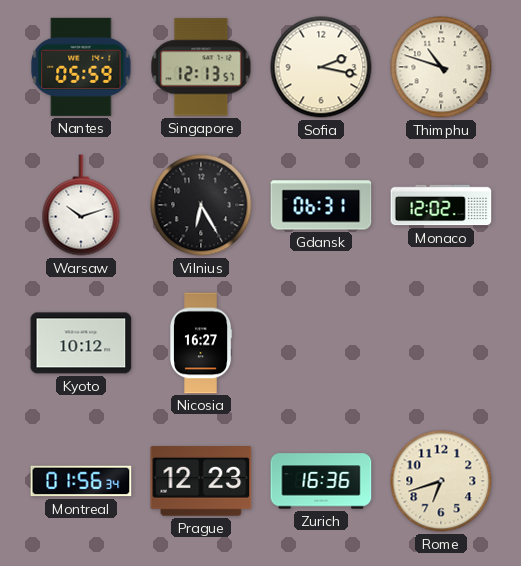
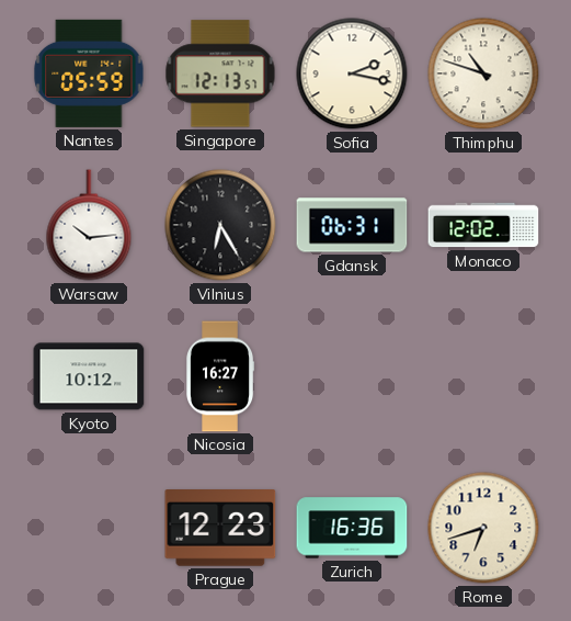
Warsaw: 10:12 -> 10:14 (89, 225)
Montreal: 01:56 -> none (81, 481)
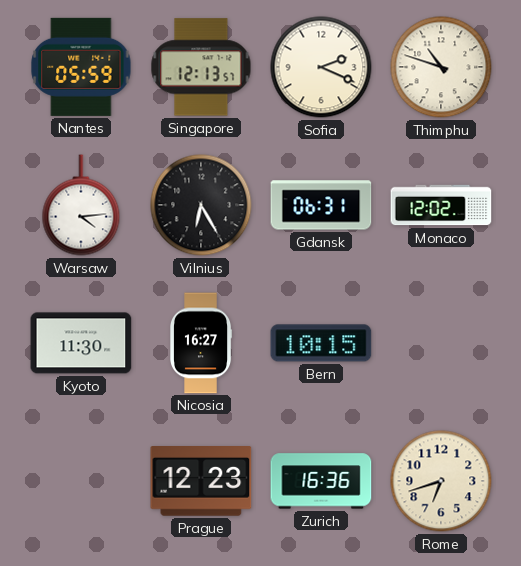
Sofia: 2:17 -> 2:19 (321, 67)
Warsaw: 10:14 -> 4:14 (81, 205)
Kyoto: 10:12 -> 11:30 (81, 343)
Bern: none -> 10:15 (321, 343)
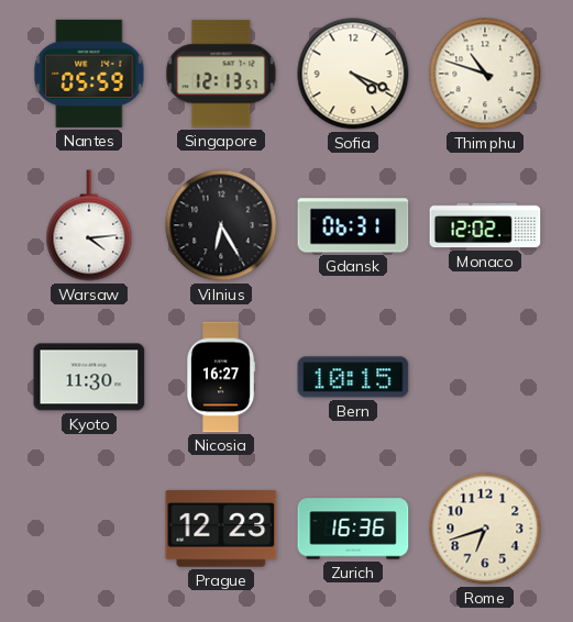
Sofia: 2:19 -> 4:19 (353, 74)
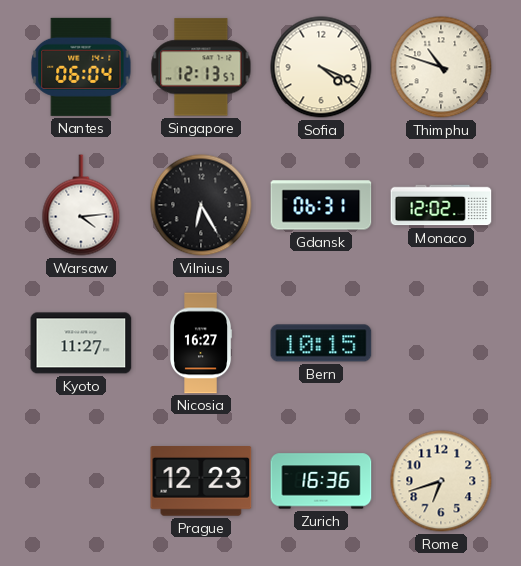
Nantes: 05:59 -> 06:04 (81, 67)
Kyoto: 11:30 -> 11:27 (81, 343)
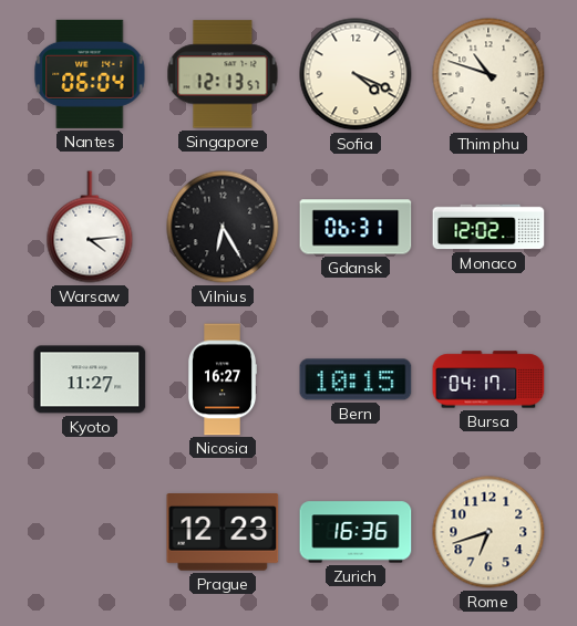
Bursa: none -> 04:17 (488, 379)
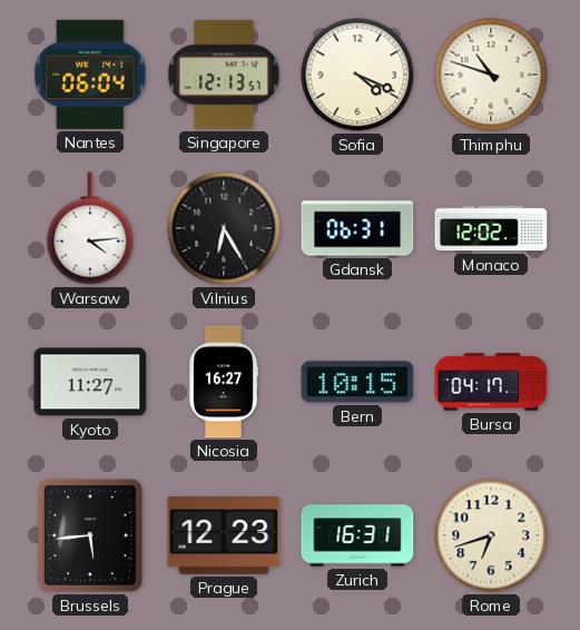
Brussels: none -> 5:44 (90, 535)
Zurich: 16:36 -> 16:31 (357, 535)
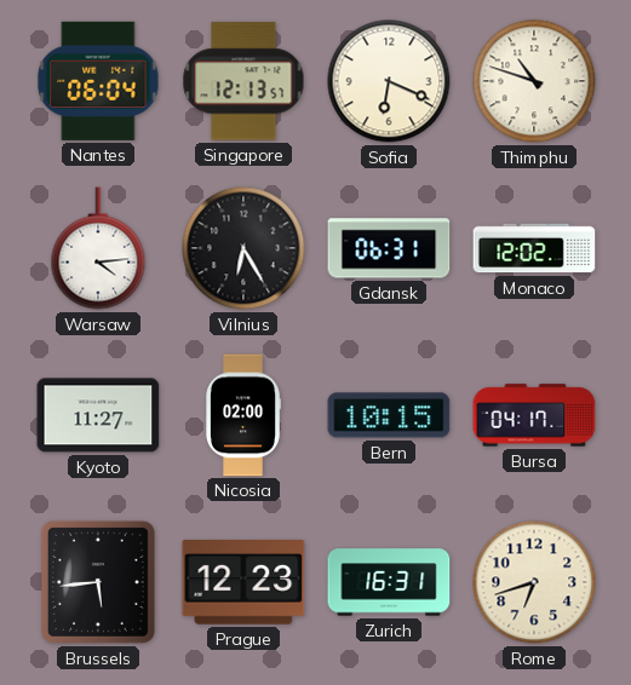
Sofia: 4:19 -> 6:19 (389, 81)
Nicosia: 16:27 -> 02:00 (243, 415)
